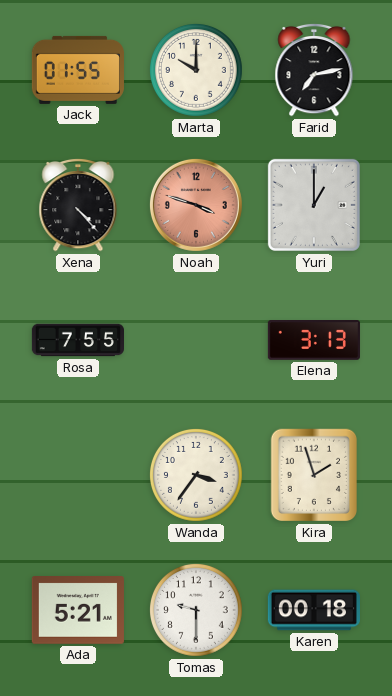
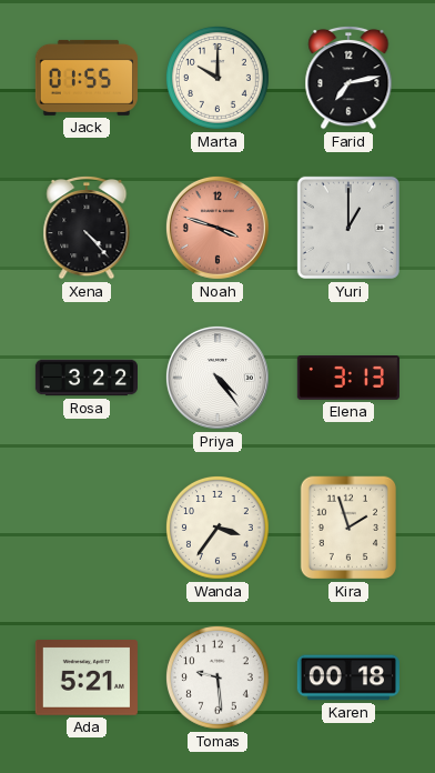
Rosa: 7:55 -> 3:22 (85, 378)
Priya: none -> 4:24 (217, 378)
Tomas: 9:30 -> 9:29 (217, 677)
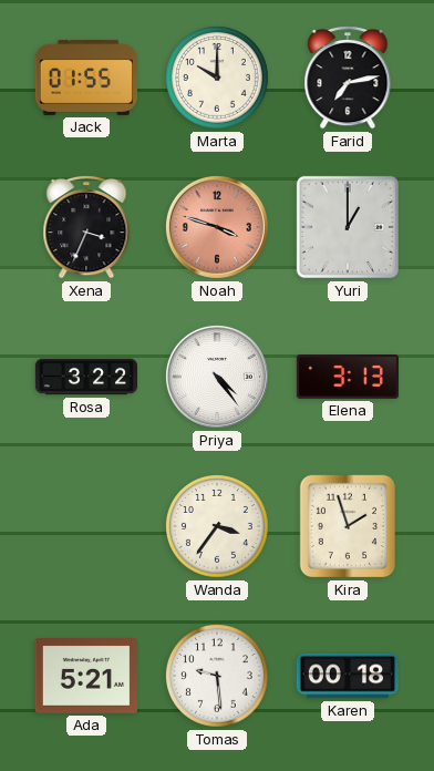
Xena: 4:23 -> 3:34 (86, 227)
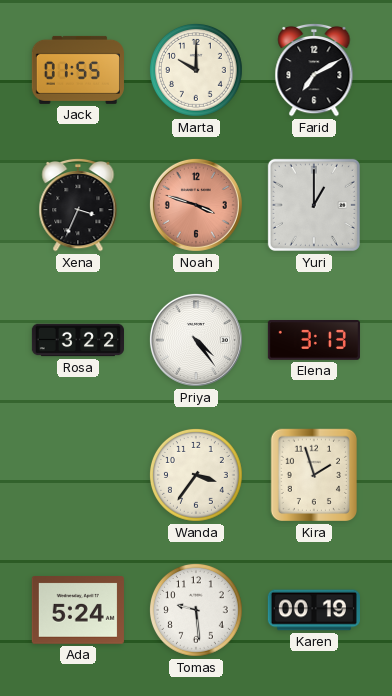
Farid: 7:13 -> 7:10 (314, 70)
Ada: 5:21 -> 5:24 (78, 611)
Karen: 00:18 -> 00:19 (314, 610)
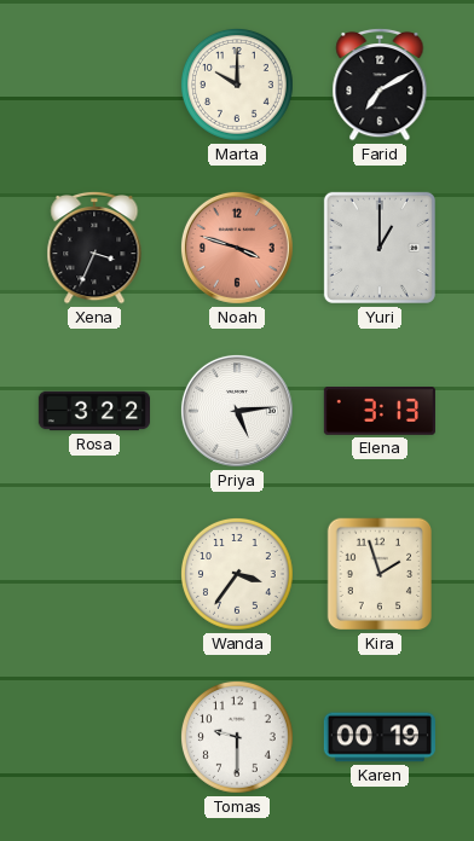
Jack: 01:55 -> none (78, 70)
Priya: 4:24 -> 5:14 (237, 411)
Ada: 5:24 -> none (78, 611)
Tomas: 9:29 -> 9:30 (237, 737)
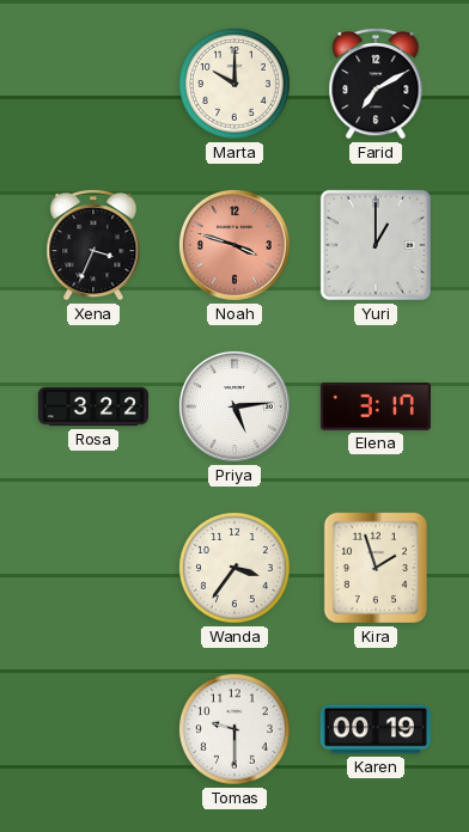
Elena: 3:13 -> 3:17 (376, 408)
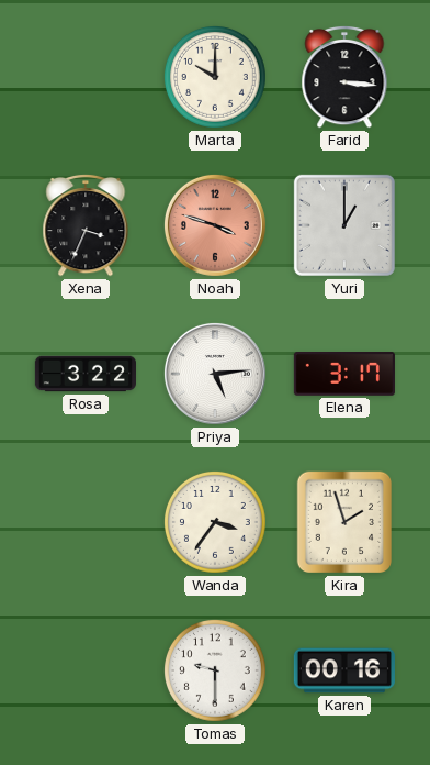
Farid: 7:10 -> 3:16 (344, 77)
Karen: 00:19 -> 00:16 (344, 670)
